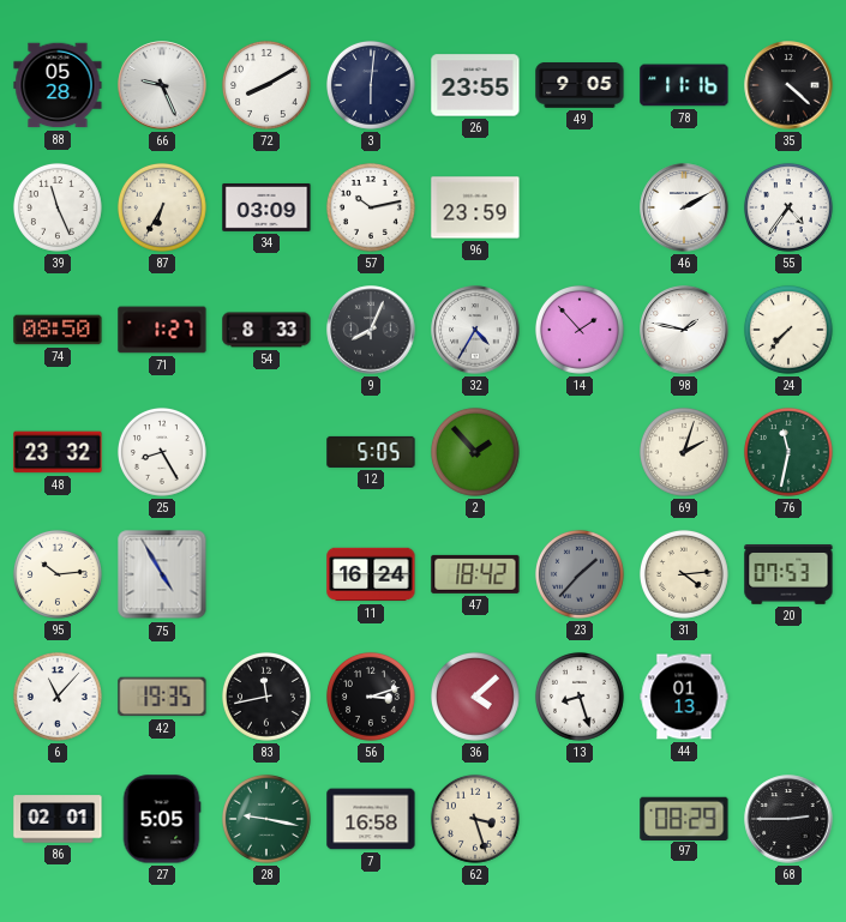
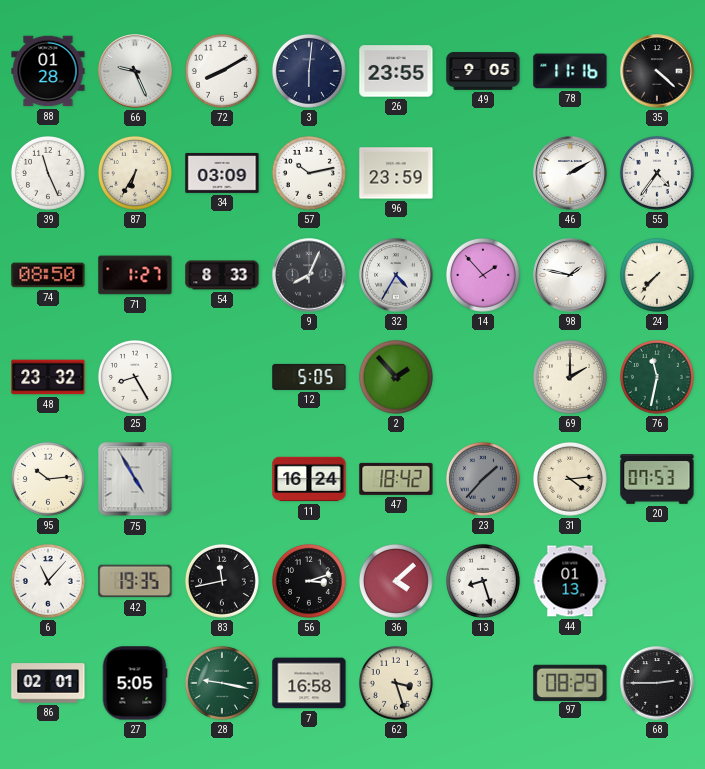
88: 05:28 -> 01:28 (48, 71)
69: 2:03 -> 2:00 (570, 377)
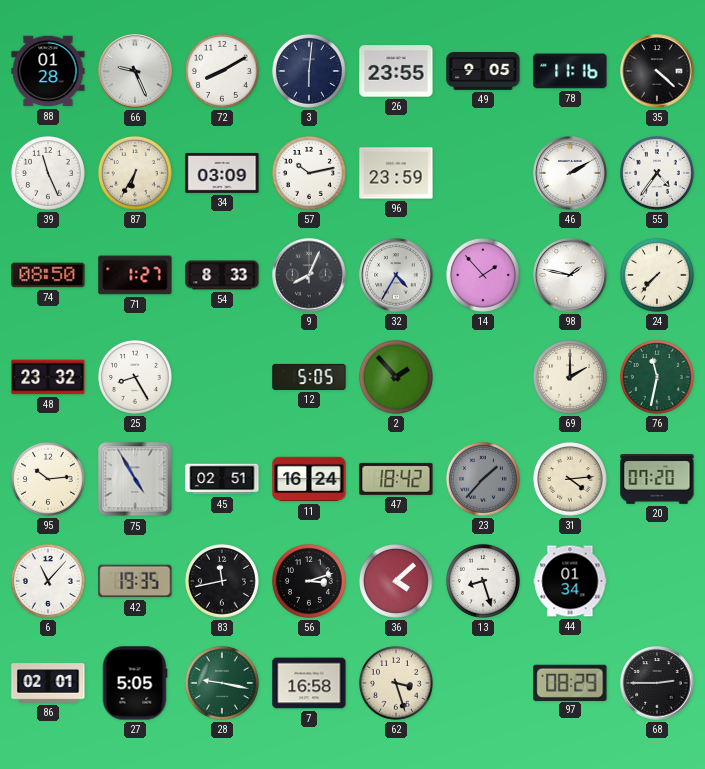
45: none -> 02:51 (222, 479)
20: 07:53 -> 07:20 (657, 479)
44: 01:13 -> 01:34 (570, 581)
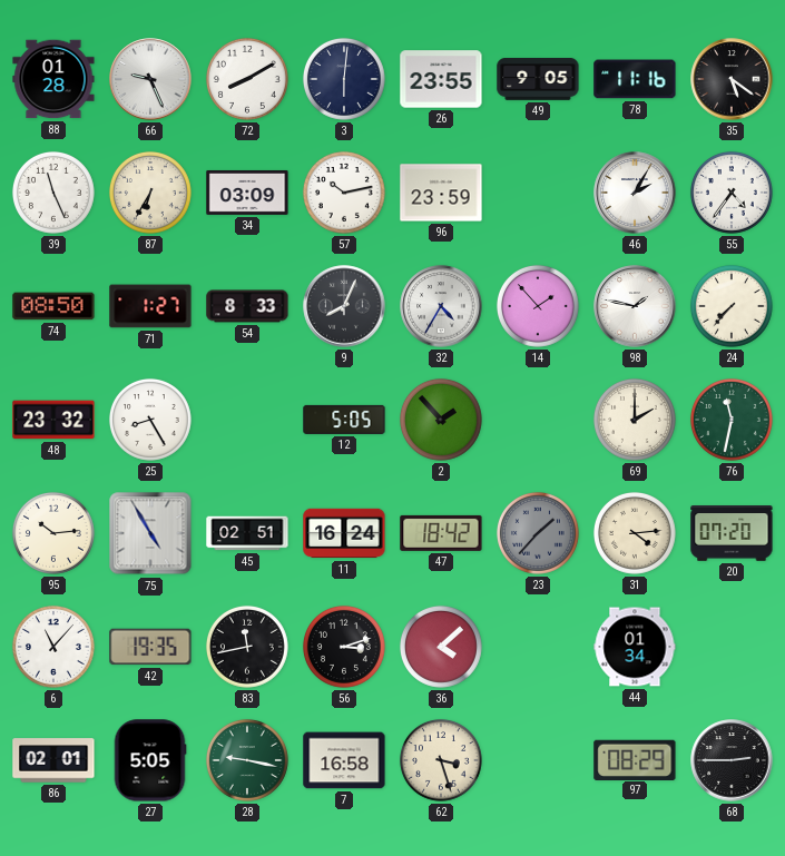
35: 4:22 -> 5:21 (732, 79)
46: 2:10 -> 2:05 (635, 193)
13: 8:27 -> none (483, 581)
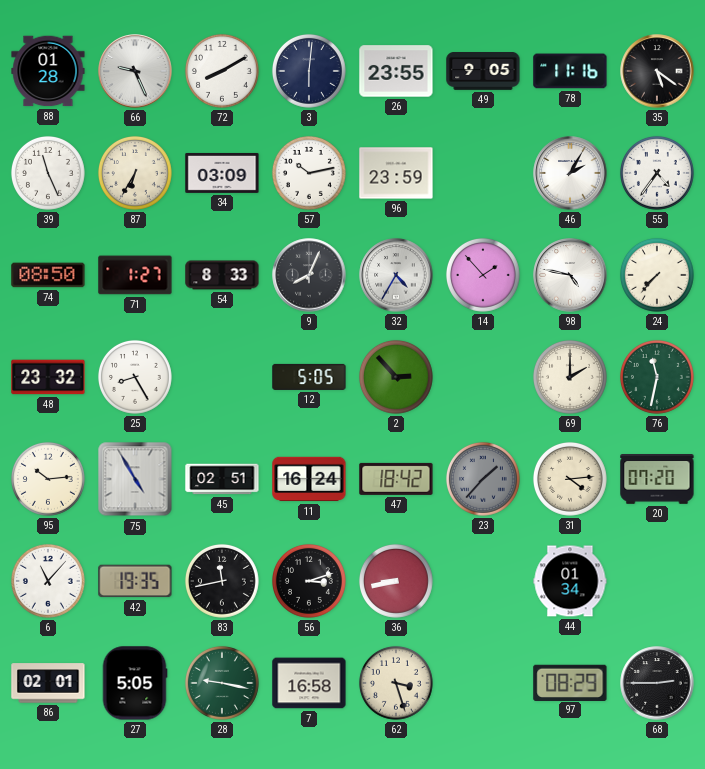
98: 1:47 -> 4:47 (570, 275)
2: 1:53 -> 2:53 (396, 377)
36: 4:08 -> 8:43 (396, 581)
